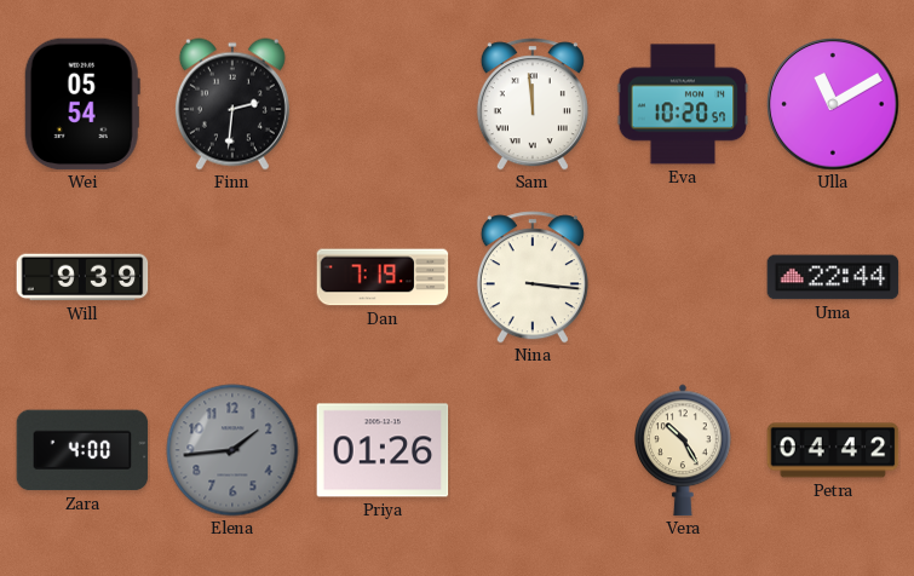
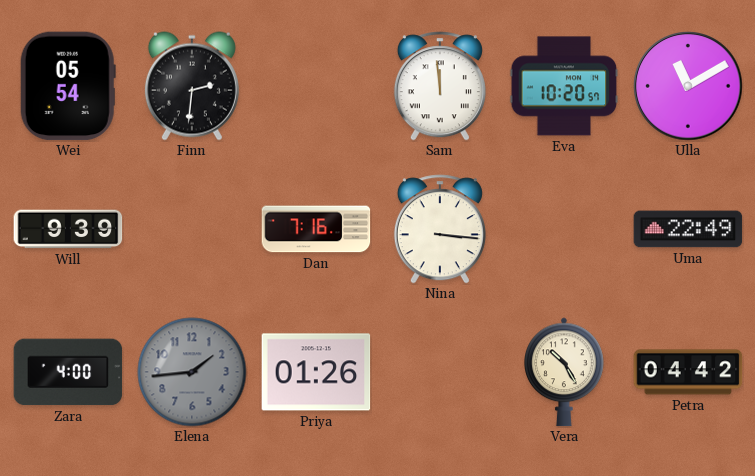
Dan: 7:19 -> 7:16 (316, 229)
Uma: 22:44 -> 22:49 (688, 229)
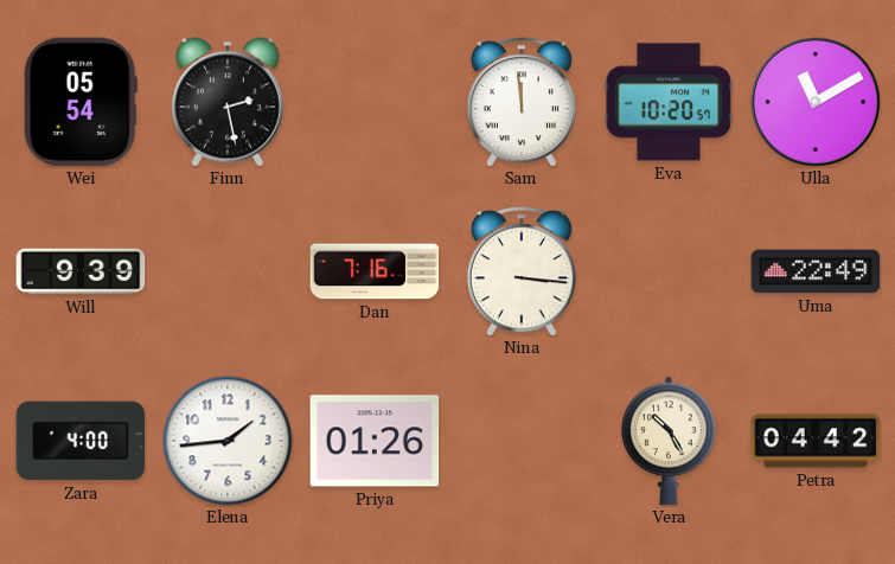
Finn: 2:31 -> 2:28 (228, 102)
Elena dial: grey -> white (228, 441)
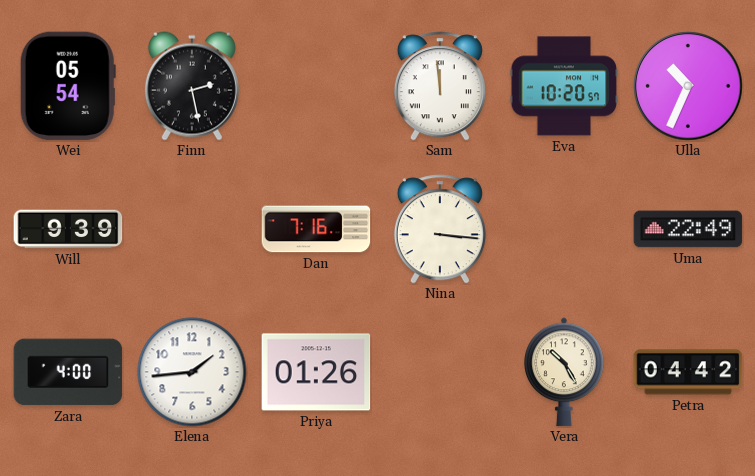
Ulla: 11:10 -> 10:34 (688, 86)
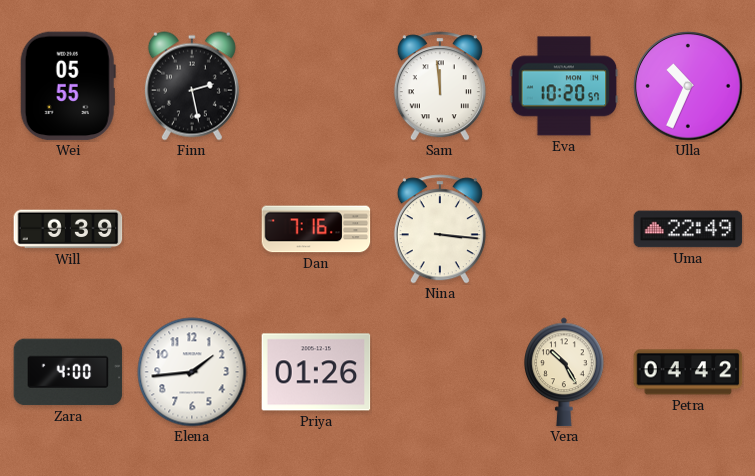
Wei: 05:54 -> 05:55 (68, 86)
